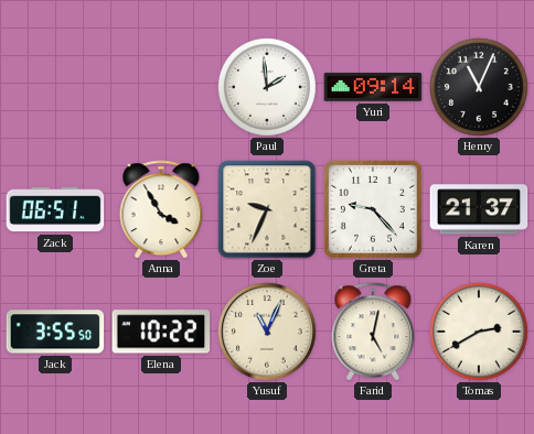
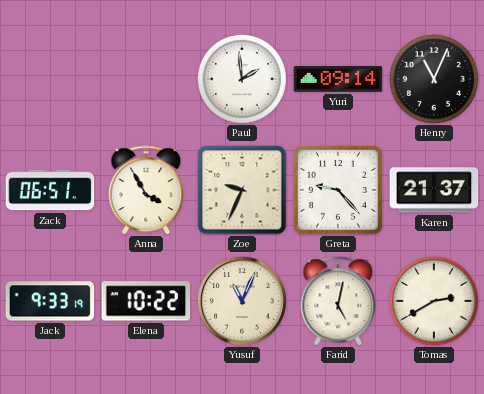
Jack: 3:55 -> 9:33 (50, 301)
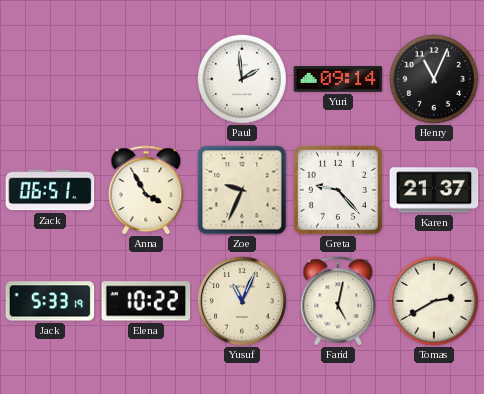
Jack: 9:33 -> 5:33 (50, 301)
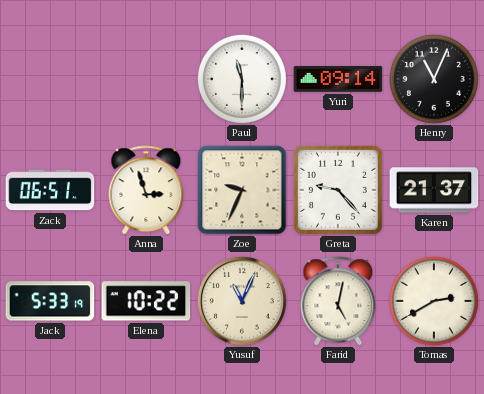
Paul: 1:59 -> 11:30 (242, 79)
Anna: 3:55 -> 2:57 (146, 190)
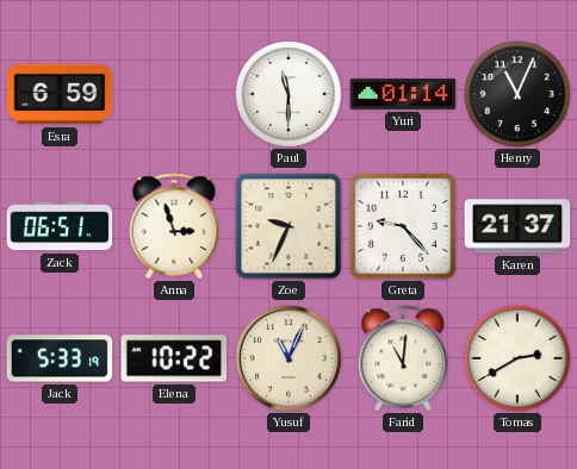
Esra: none -> 6:59 (60, 94)
Yuri: 09:14 -> 01:14 (403, 94)
Farid: 5:02 -> 11:01 (403, 358)
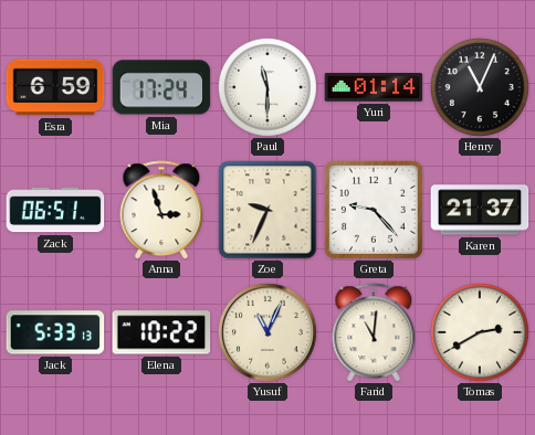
Mia: none -> 17:24 (161, 87)
Jack: 5:33:19 -> 5:33:13 (55, 332)
